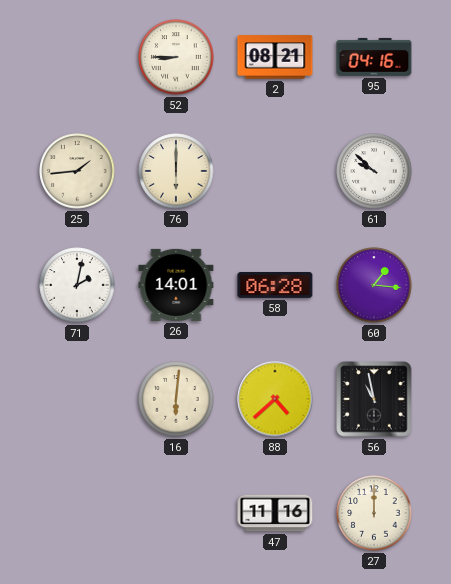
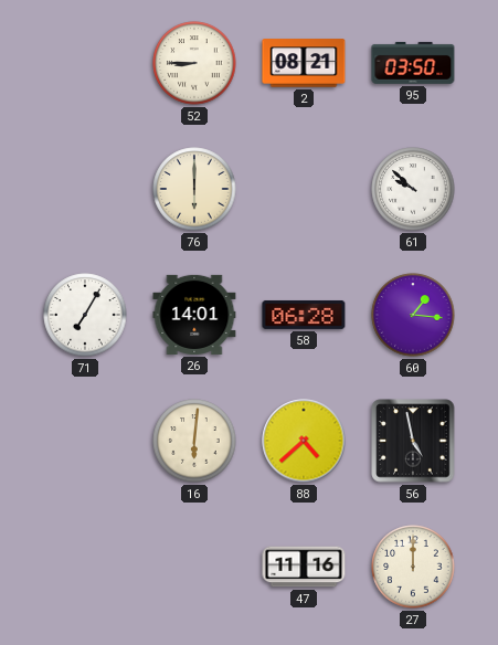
95: 04:16 -> 03:50 (413, 63)
25: 1:44 -> none (77, 171)
71: 2:02 -> 7:05 (85, 315)
56: 10:58 -> 4:58 (413, 441)
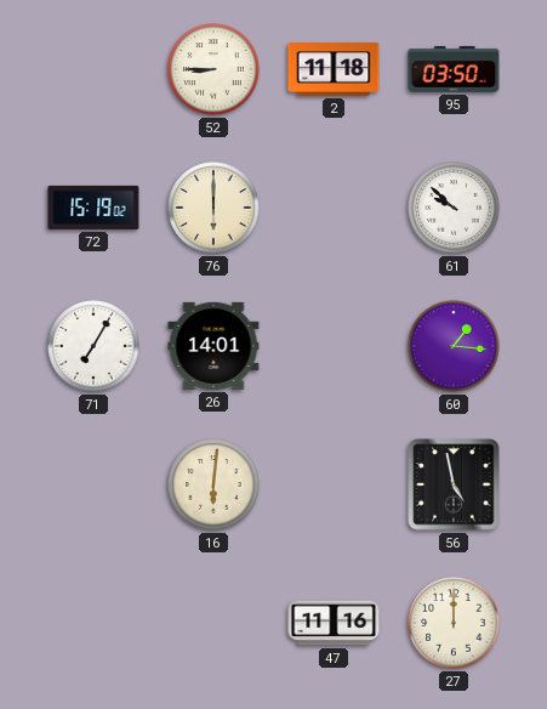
2: 08:21 -> 11:18 (334, 69)
72: none -> 15:19 (93, 208)
58: 06:28 -> none (304, 315)
88: 4:38 -> none (304, 441)
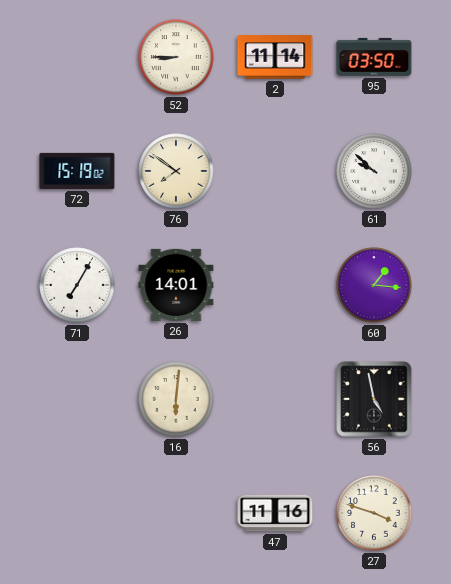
2: 11:18 -> 11:14 (275, 57)
76: 6:00 -> 7:51 (176, 171)
27: 12:00 -> 3:48 (374, 513)
